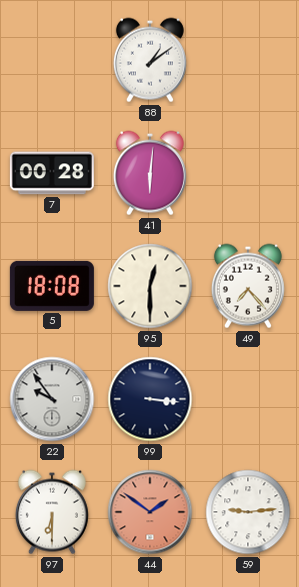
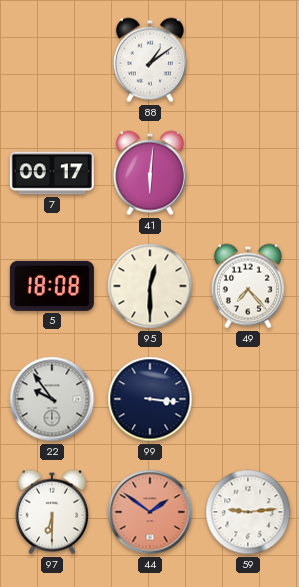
7: 00:28 -> 00:17 (52, 173)
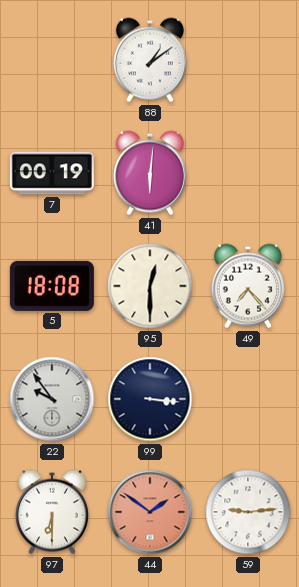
7: 00:17 -> 00:19 (52, 173)
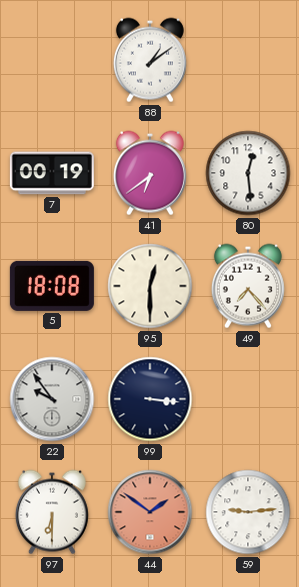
41: 6:01 -> 6:39 (150, 173)
80: none -> 12:29 (248, 173)
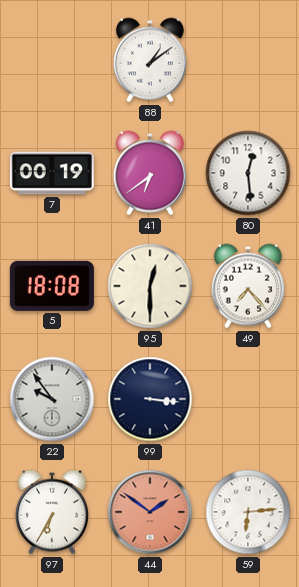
97: 6:30 -> 6:35 (52, 512)
59: 9:14 -> 6:14 (248, 512)
